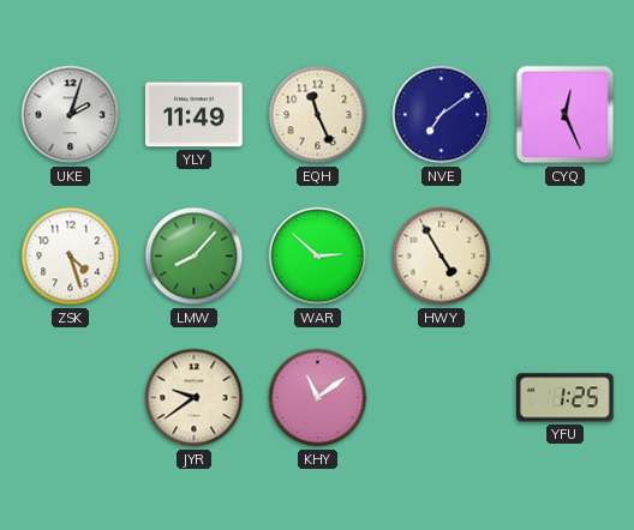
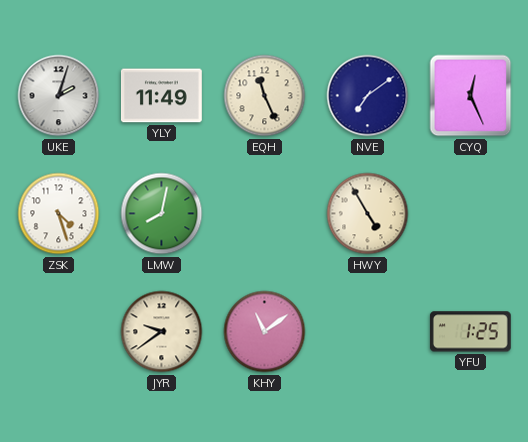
LMW: 8:07 -> 8:02 (162, 214)
WAR: 2:52 -> none (318, 257)
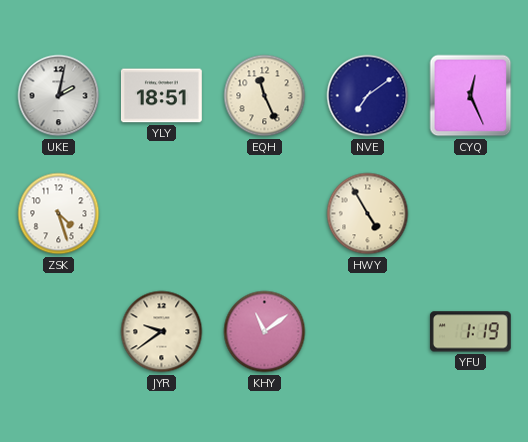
UKE: 2:03 -> 2:02 (59, 96)
YLY: 11:49 -> 18:51 (161, 96)
LMW: 8:02 -> none (162, 214)
YFU: 1:25 -> 1:19 (470, 332)
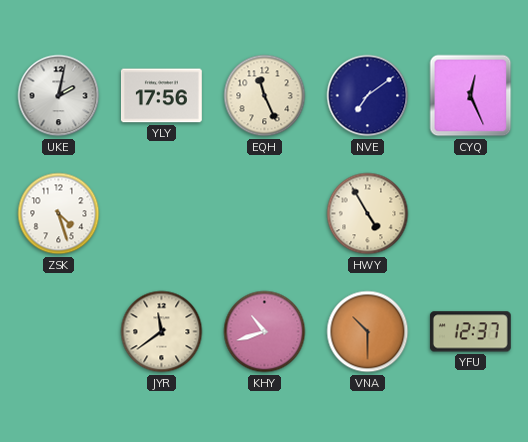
YLY: 18:51 -> 17:56 (161, 96)
JYR: 9:39 -> 11:39 (162, 332)
KHY: 11:09 -> 10:42 (265, 332)
VNA: none -> 10:30 (368, 332)
YFU: 1:19 -> 12:37 (470, 332)
